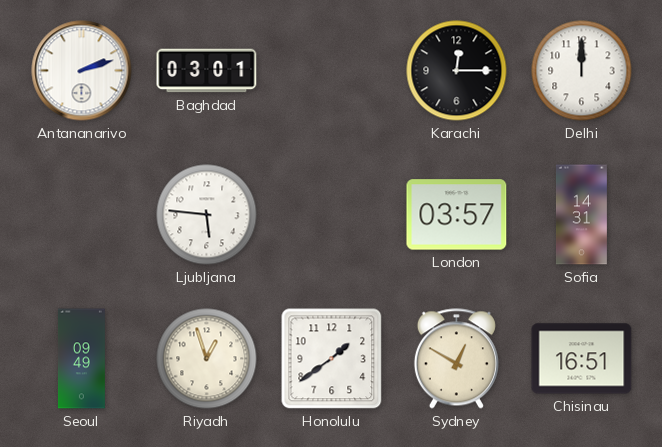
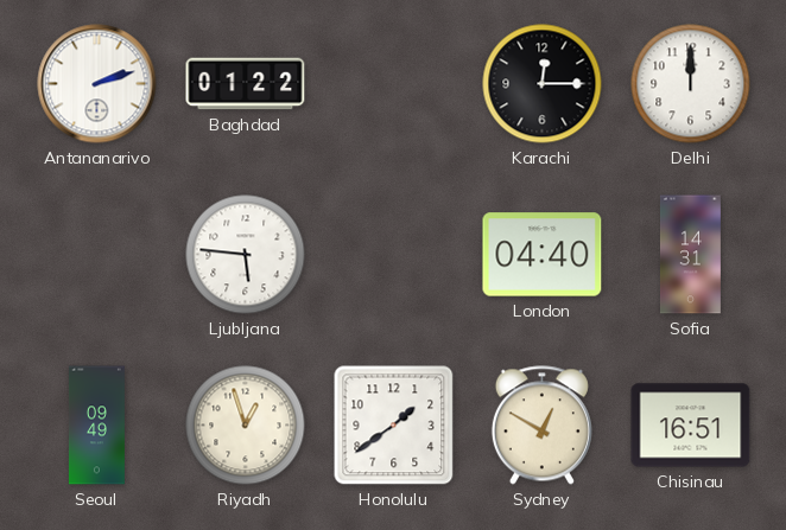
Baghdad: 03:01 -> 01:22 (246, 84)
London: 03:57 -> 04:40 (543, 255)
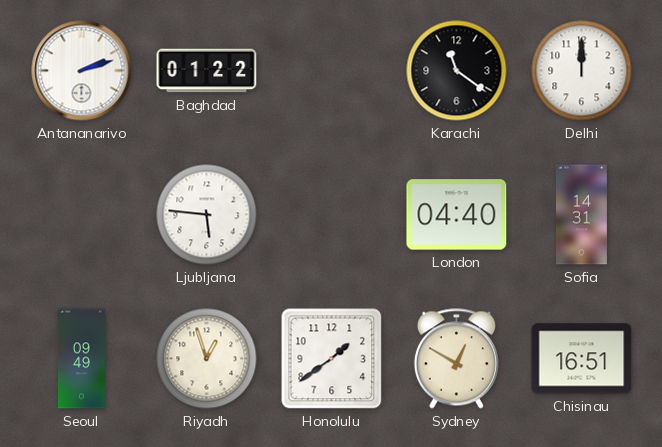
Karachi: 12:15 -> 11:21 (457, 71)
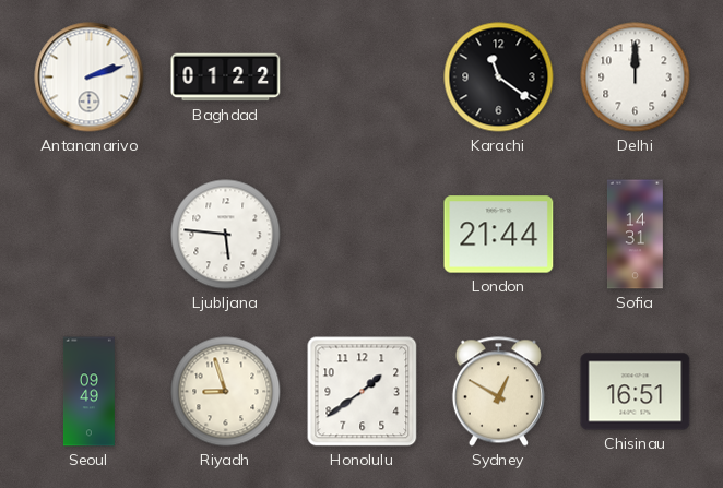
London: 04:40 -> 21:44 (499, 235)
Riyadh: 12:57 -> 8:57 (226, 392)
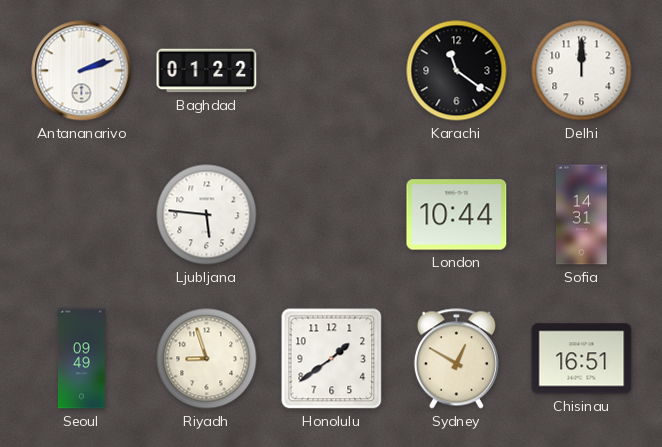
London: 21:44 -> 10:44 (457, 215)
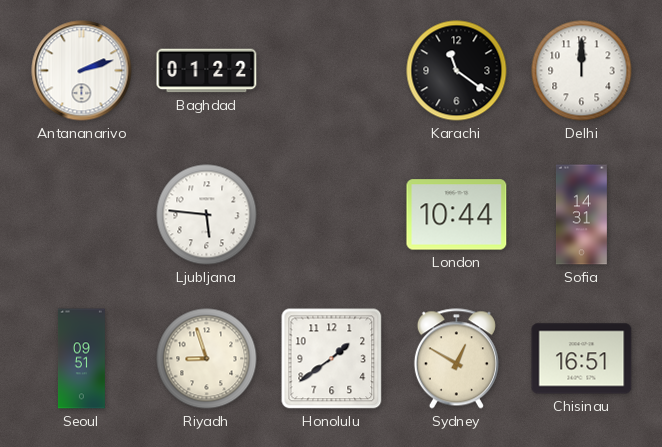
Seoul: 09:49 -> 09:51 (81, 359)
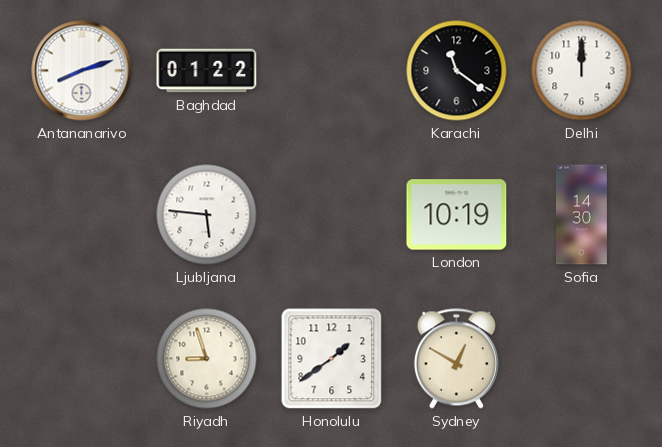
Antananarivo: 2:12 -> 8:12 (82, 71)
London: 10:44 -> 10:19 (457, 215)
Sofia: 14:31 -> 14:30 (581, 215)
Seoul: 09:51 -> none (81, 359)
Chisinau: 16:51 -> none (582, 359)
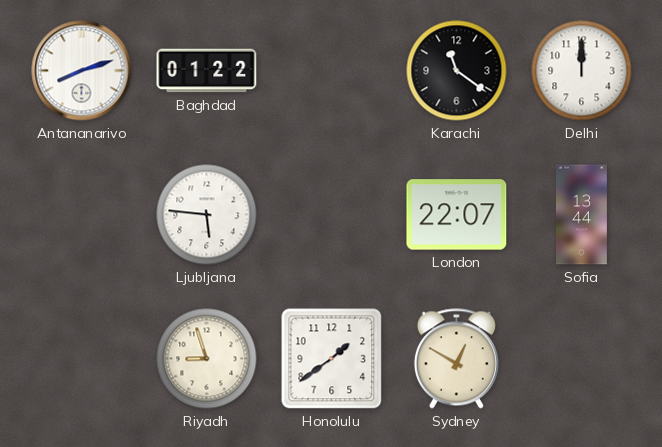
London: 10:19 -> 22:07 (457, 215)
Sofia: 14:30 -> 13:44 (581, 215)
